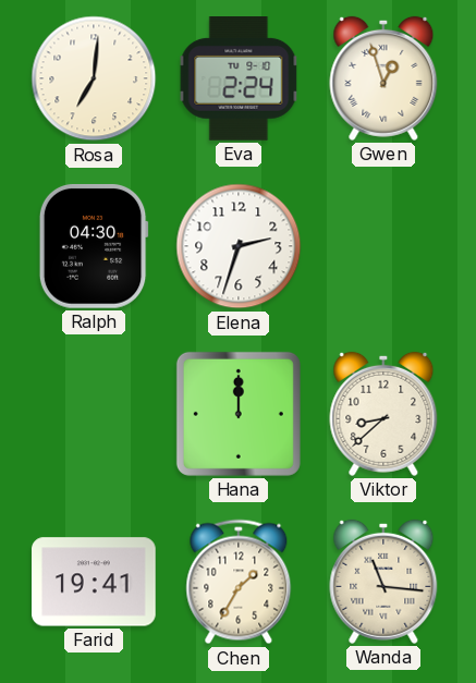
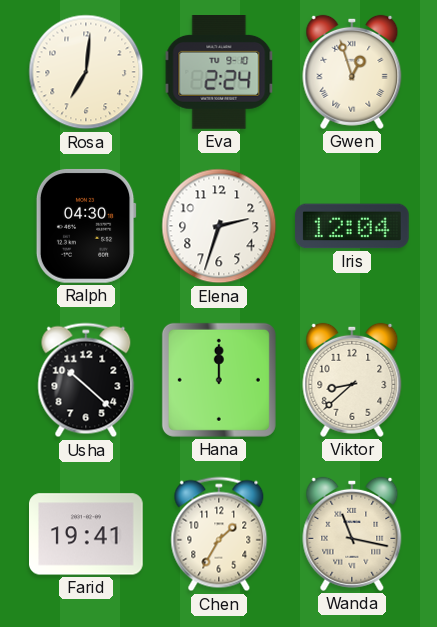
Iris: none -> 12:04 (352, 226)
Usha: none -> 10:22 (86, 380)
Wanda: 11:16 -> 11:17 (352, 534)
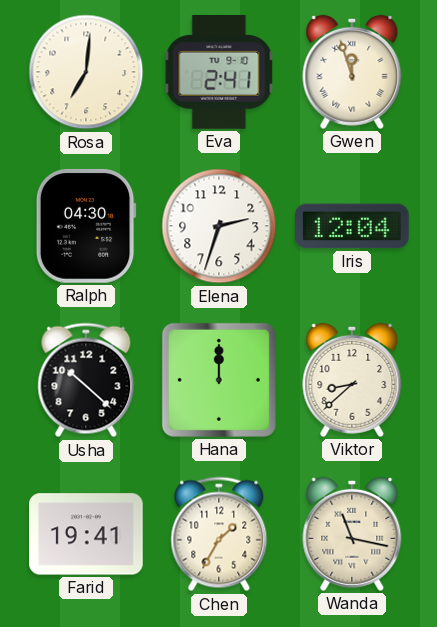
Eva: 2:24 -> 2:41 (219, 73)
Gwen: 12:57 -> 11:57 (352, 72)
